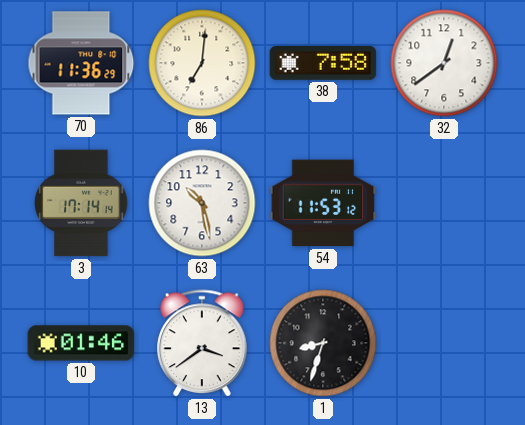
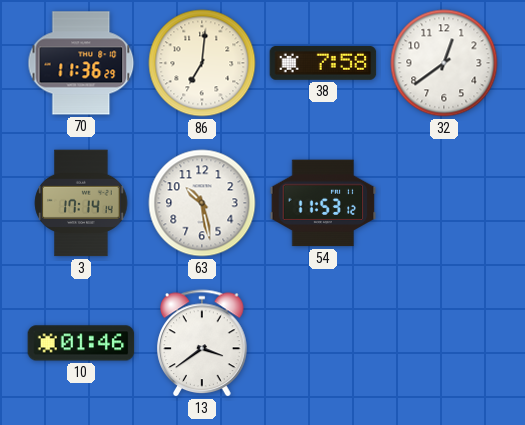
1: 8:33 -> none (323, 343)
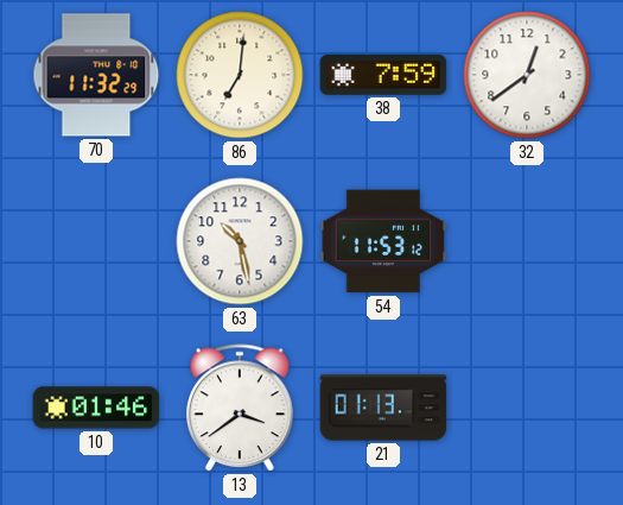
70: 11:36 -> 11:32 (96, 75)
38: 7:58 -> 7:59 (383, 75)
3: 17:14 -> none (81, 203)
21: none -> 01:13 (383, 408)
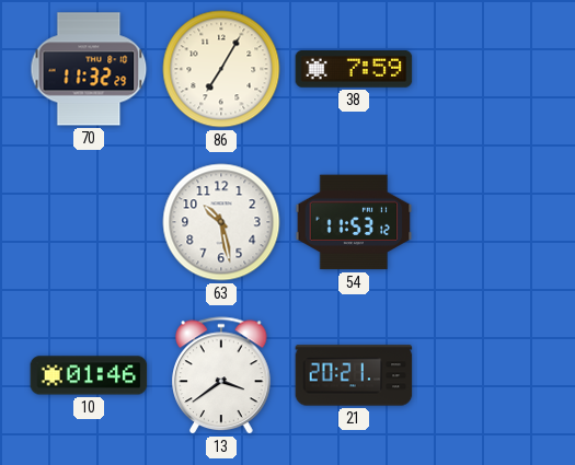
86: 7:01 -> 7:05 (221, 69)
32: 12:39 -> none (527, 75)
21: 01:13 -> 20:21 (354, 375)
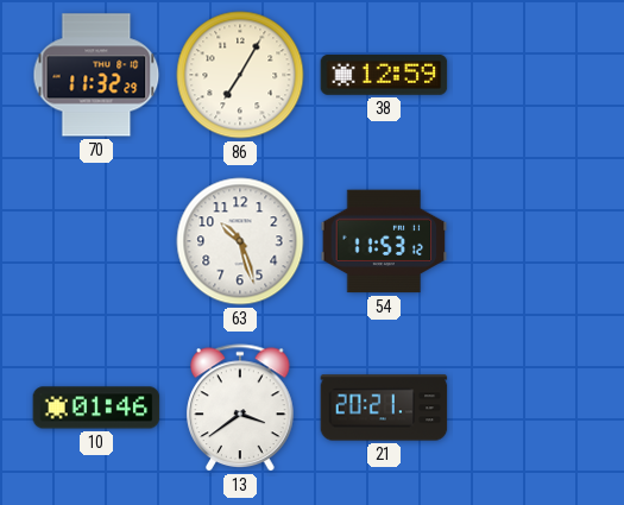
38: 7:59 -> 12:59 (384, 75)
63: 10:28 -> 10:27 (240, 241)
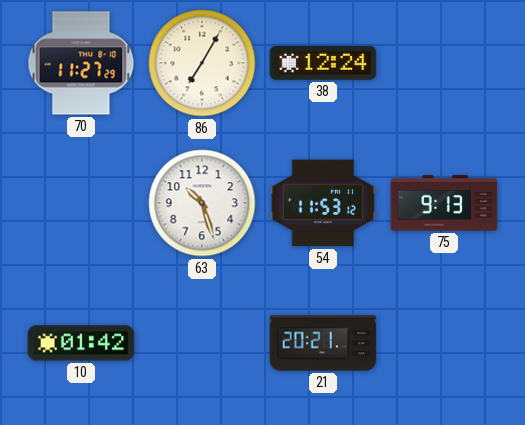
70: 11:32 -> 11:27 (81, 63)
38: 12:59 -> 12:24 (323, 63)
75: none -> 9:13 (444, 203)
10: 01:46 -> 01:42 (81, 343)
13: 3:39 -> none (240, 408)
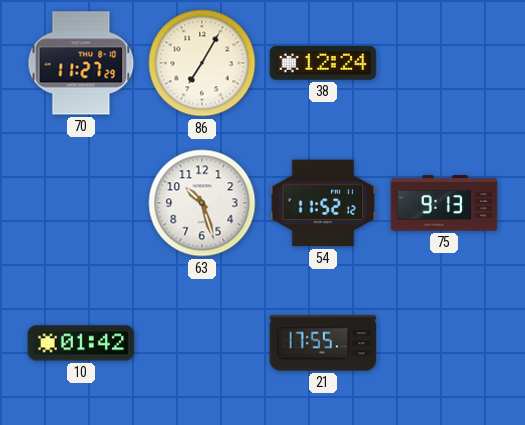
54: 11:53 -> 11:52 (323, 203)
21: 20:21 -> 17:55 (323, 343)
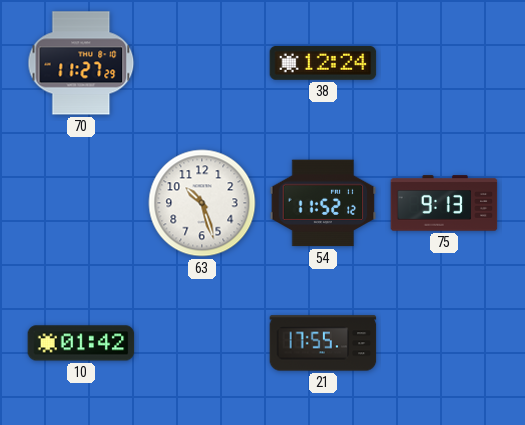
86: 7:05 -> none (202, 63)
